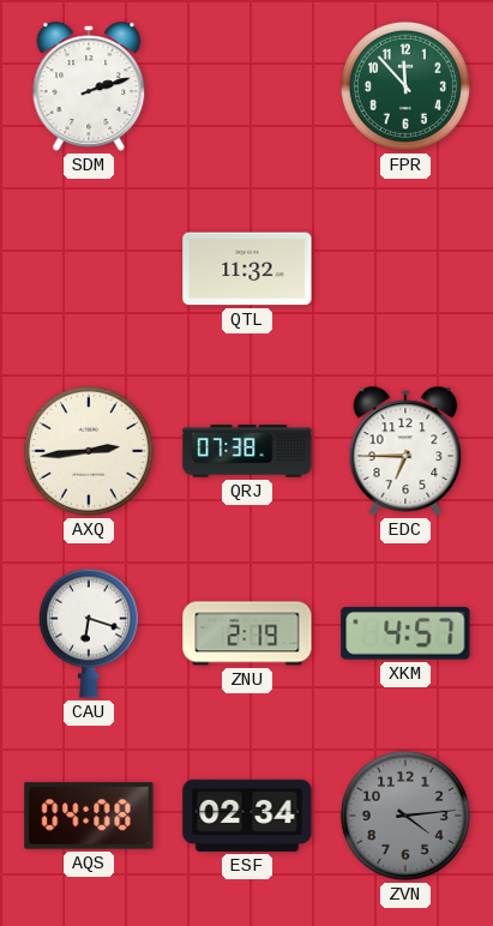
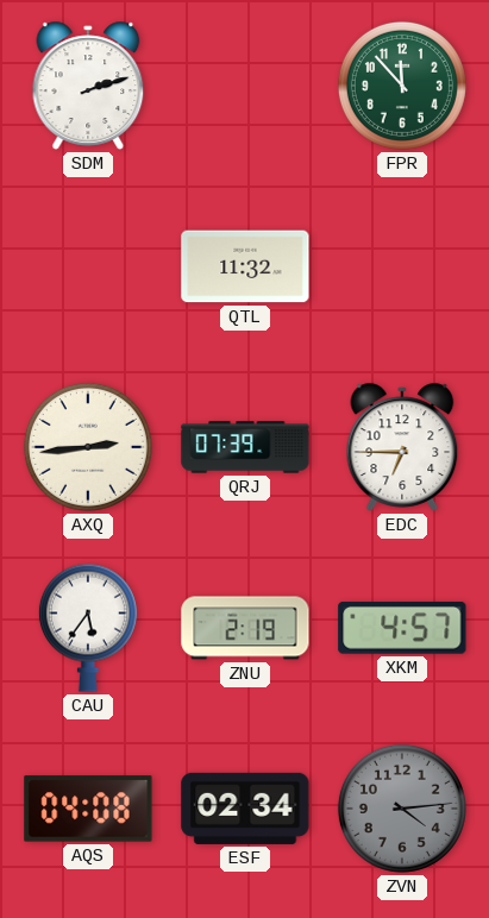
QRJ: 07:38 -> 07:39 (245, 447)
CAU: 6:18 -> 5:36 (88, 628)
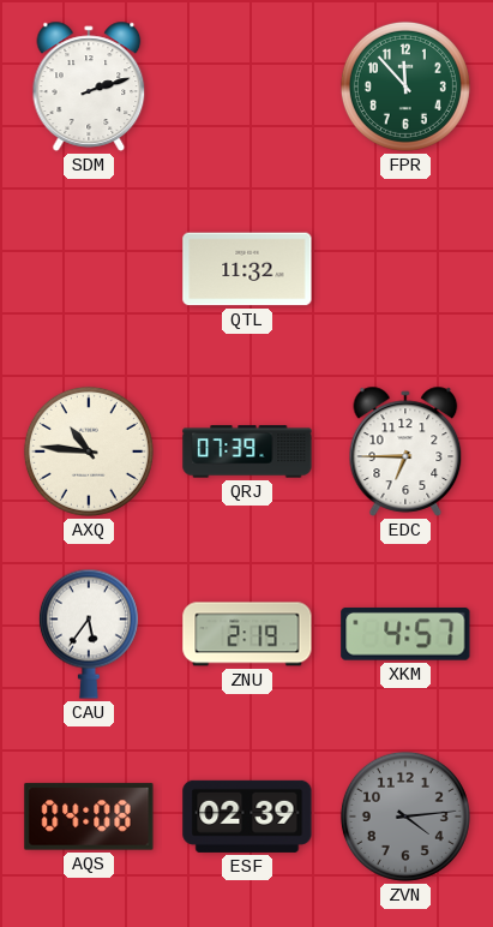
AXQ: 2:44 -> 10:46 (89, 451)
ESF: 02:34 -> 02:39 (247, 817)
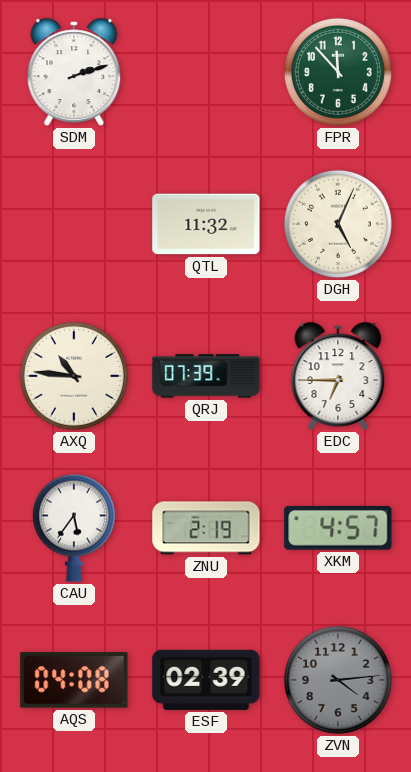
DGH: none -> 5:04 (338, 224)
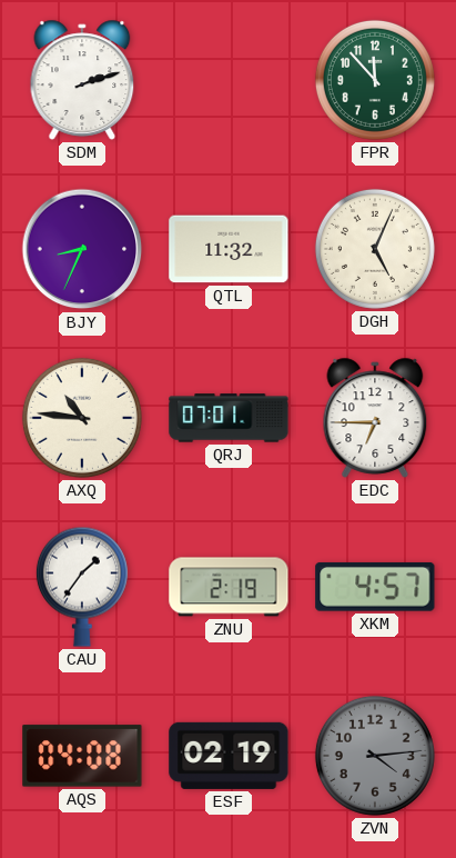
BJY: none -> 8:34 (82, 249)
QRJ: 07:39 -> 07:01 (229, 418)
CAU: 5:36 -> 1:36 (82, 587)
ESF: 02:39 -> 02:19 (229, 756)
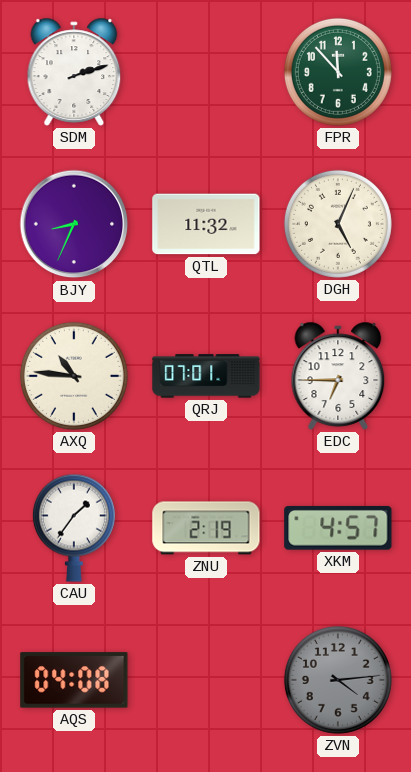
ESF: 02:19 -> none (229, 756)
